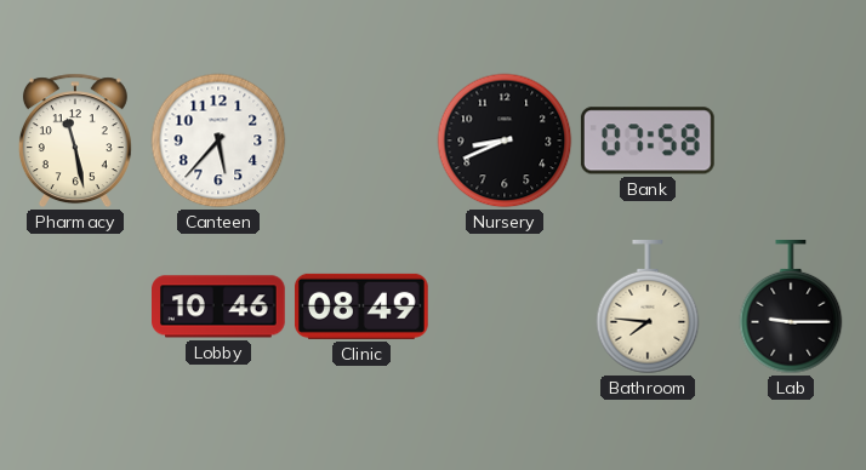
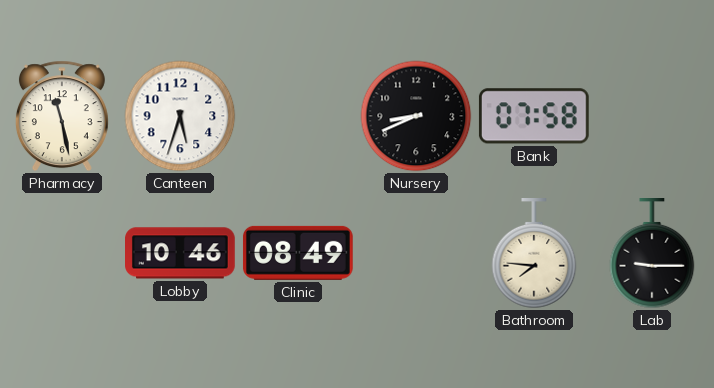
Canteen: 5:37 -> 5:33 (180, 116)
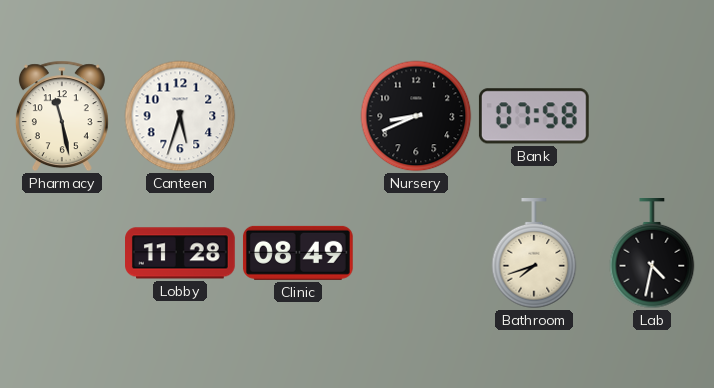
Lobby: 10:46 -> 11:28 (181, 253)
Bathroom: 7:46 -> 7:42 (534, 254)
Lab: 9:15 -> 4:32 (652, 254)
